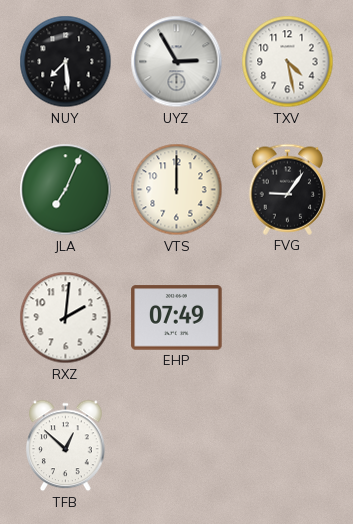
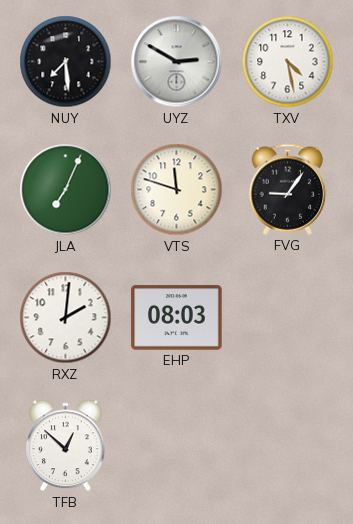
UYZ: 2:55 -> 2:50 (177, 62)
VTS: 12:00 -> 11:48 (177, 190)
EHP: 07:49 -> 08:03 (177, 318)
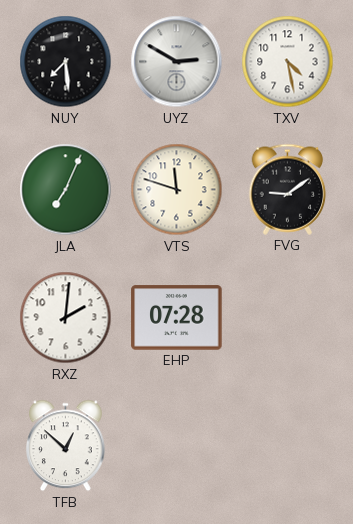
FVG: 9:06 -> 9:09 (288, 189)
EHP: 08:03 -> 07:28 (177, 318)
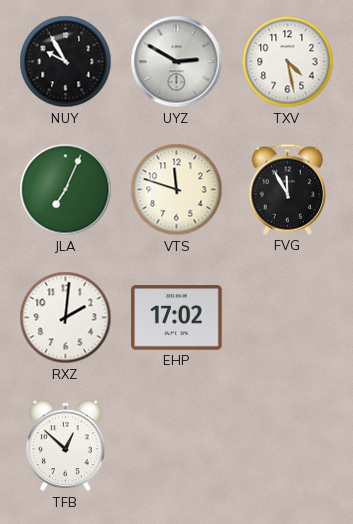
NUY: 7:29 -> 9:55 (66, 62)
FVG: 9:09 -> 11:55 (288, 189)
EHP: 07:28 -> 17:02 (177, 318)
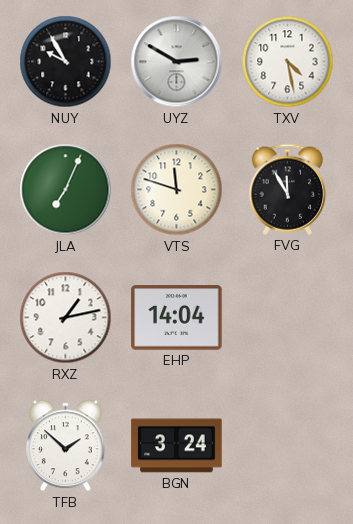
RXZ: 2:01 -> 1:13 (66, 318)
EHP: 17:02 -> 14:04 (177, 318)
TFB: 12:52 -> 1:52 (66, 446)
BGN: none -> 3:24 (177, 446)
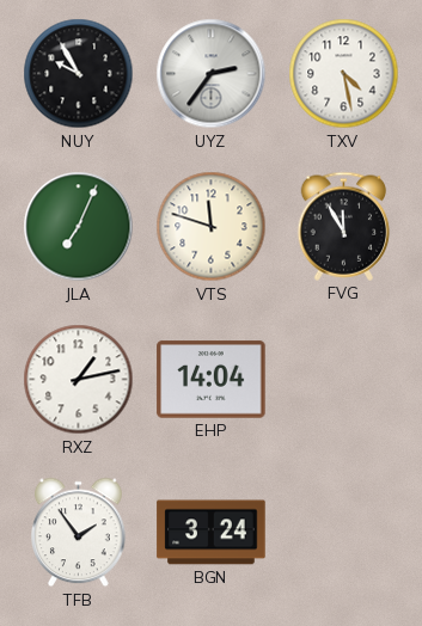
UYZ: 2:50 -> 2:36 (212, 74)
TFB: 1:52 -> 1:54 (79, 533)
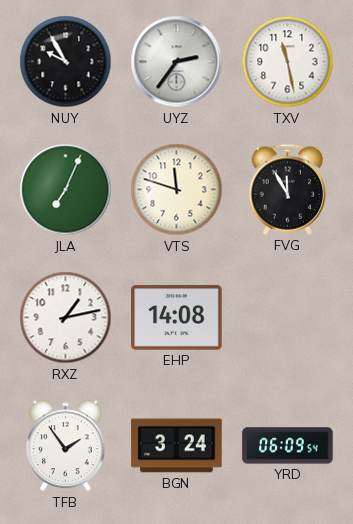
TXV: 4:28 -> 11:28 (288, 62)
EHP: 14:04 -> 14:08 (177, 318)
YRD: none -> 06:09 (288, 446)
